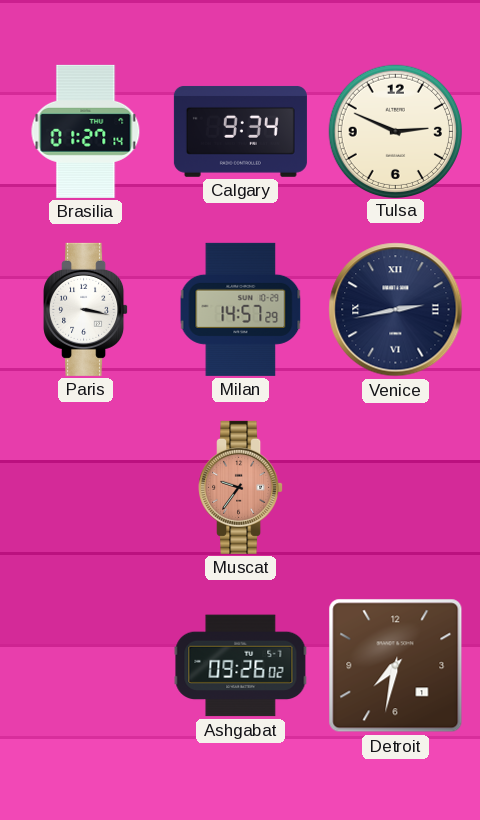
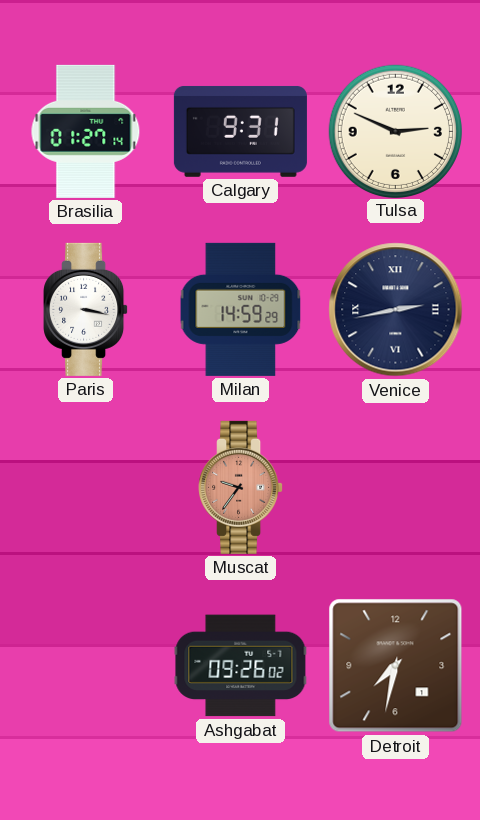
Calgary: 9:34 -> 9:31 (240, 131)
Milan: 14:57 -> 14:59 (241, 309)
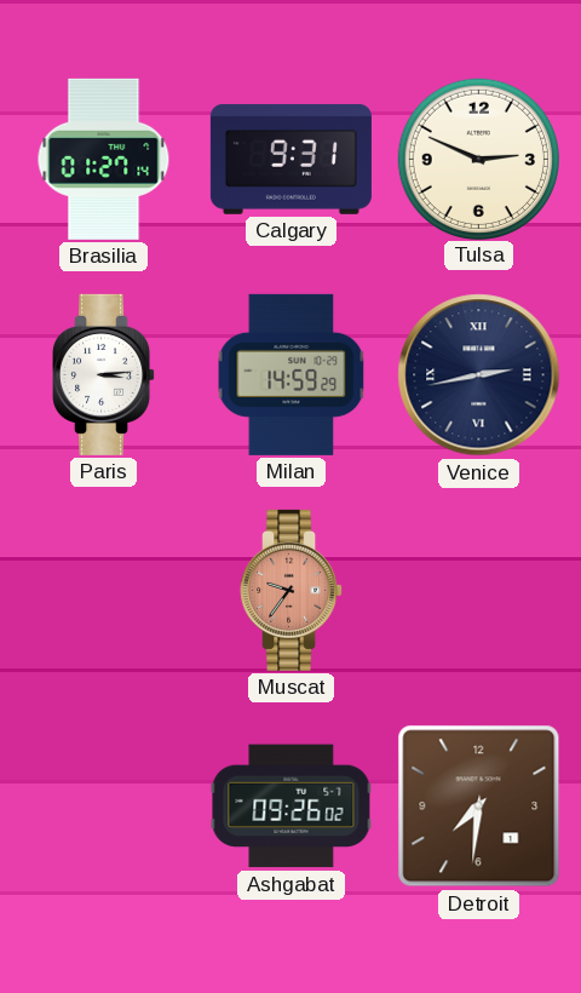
Paris: 3:17 -> 3:14 (104, 374)
Detroit: 7:32 -> 7:31 (479, 807)
